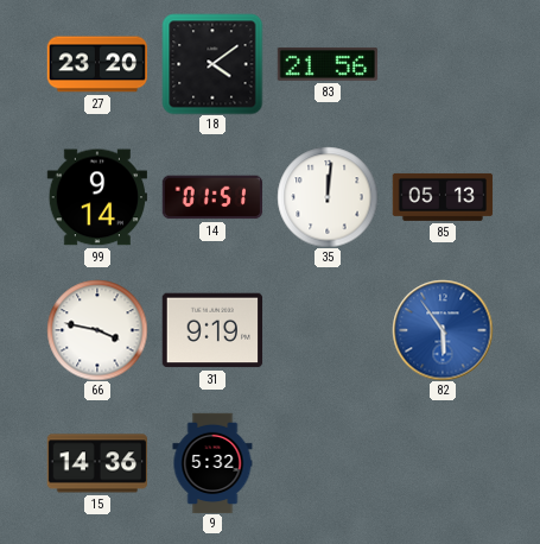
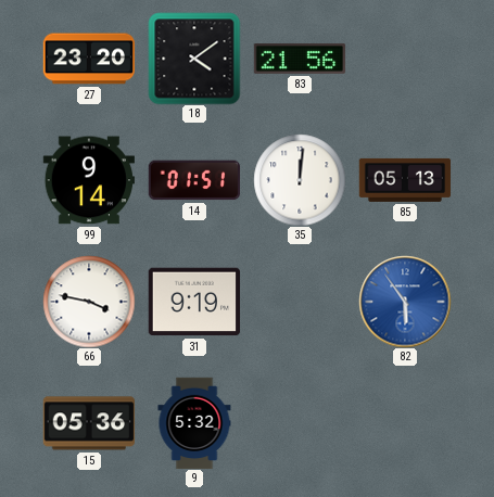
15: 14:36 -> 05:36 (89, 423)
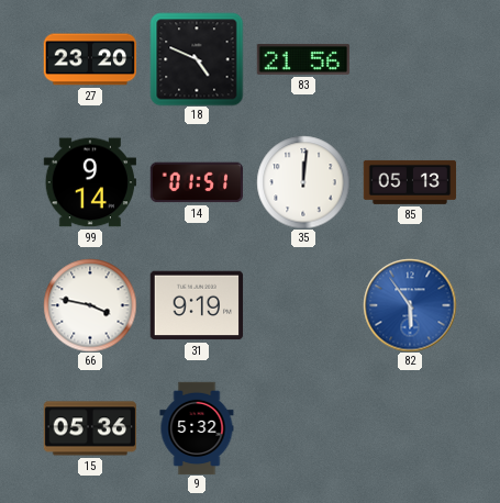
18: 4:09 -> 4:49 (197, 59)
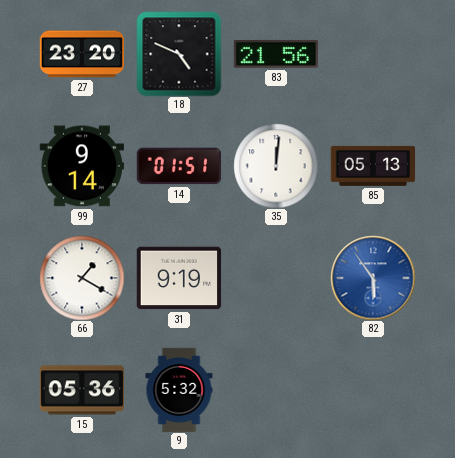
66: 3:47 -> 1:20 (82, 278)
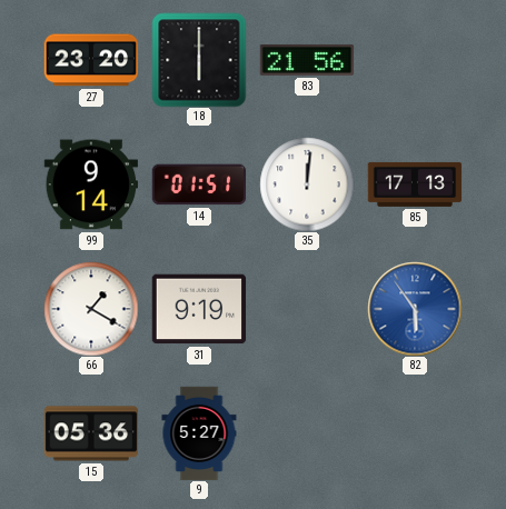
18: 4:49 -> 6:00 (199, 60)
85: 05:13 -> 17:13 (415, 184)
9: 5:32 -> 5:27 (199, 433)
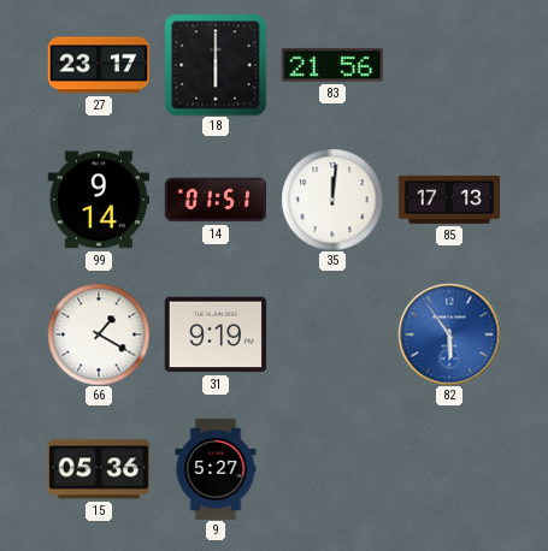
27: 23:20 -> 23:17 (99, 65)
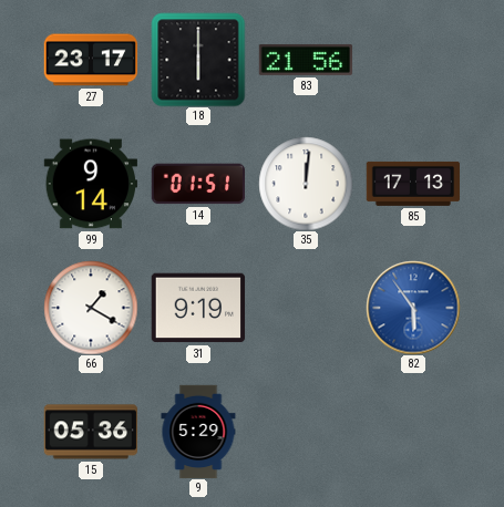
9: 5:27 -> 5:29 (198, 432)
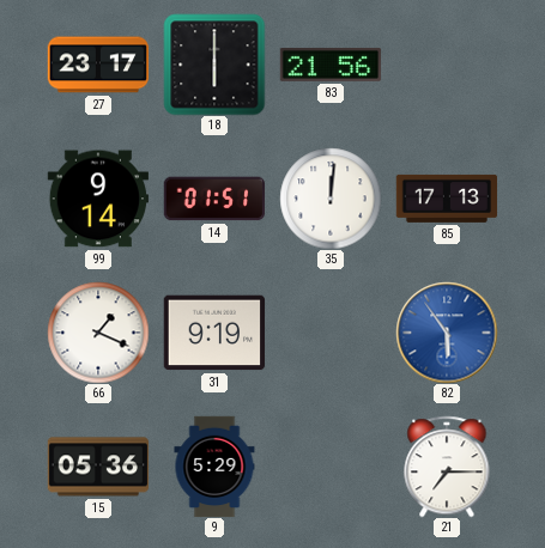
66: 1:20 -> 1:19 (98, 333)
21: none -> 7:15 (447, 467)
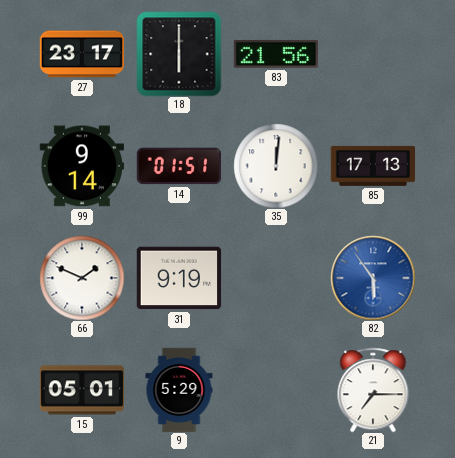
66: 1:19 -> 1:49 (82, 278)
15: 05:36 -> 05:01 (82, 390)
